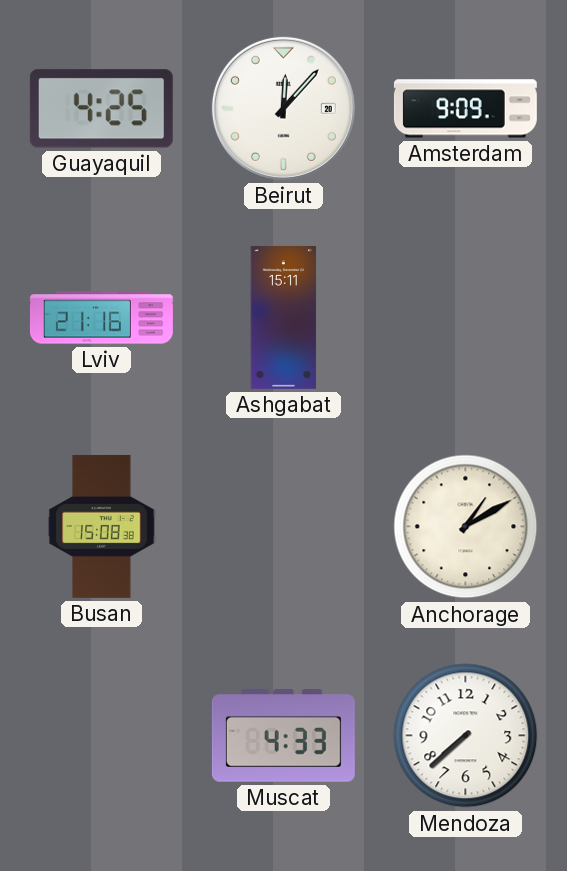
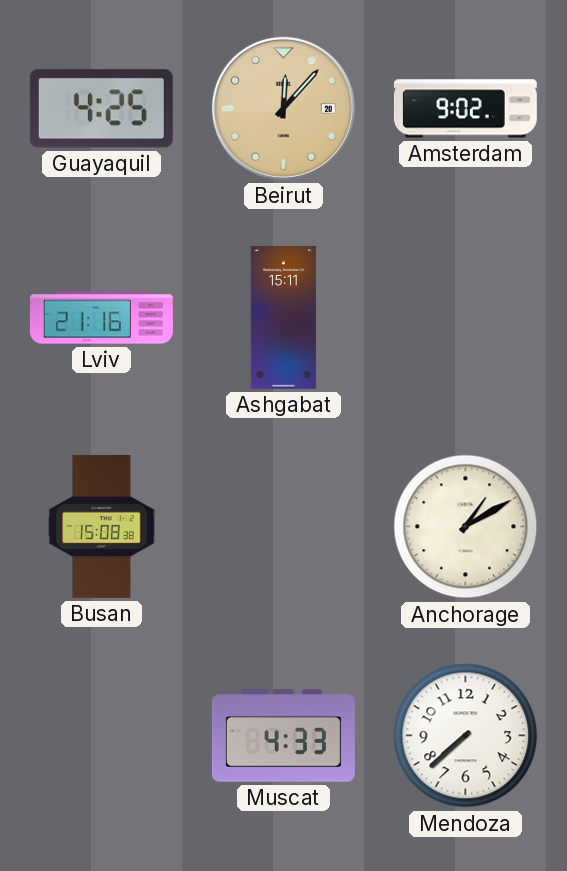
Beirut dial: white -> champagne (283, 108)
Amsterdam: 9:09 -> 9:02 (465, 109)
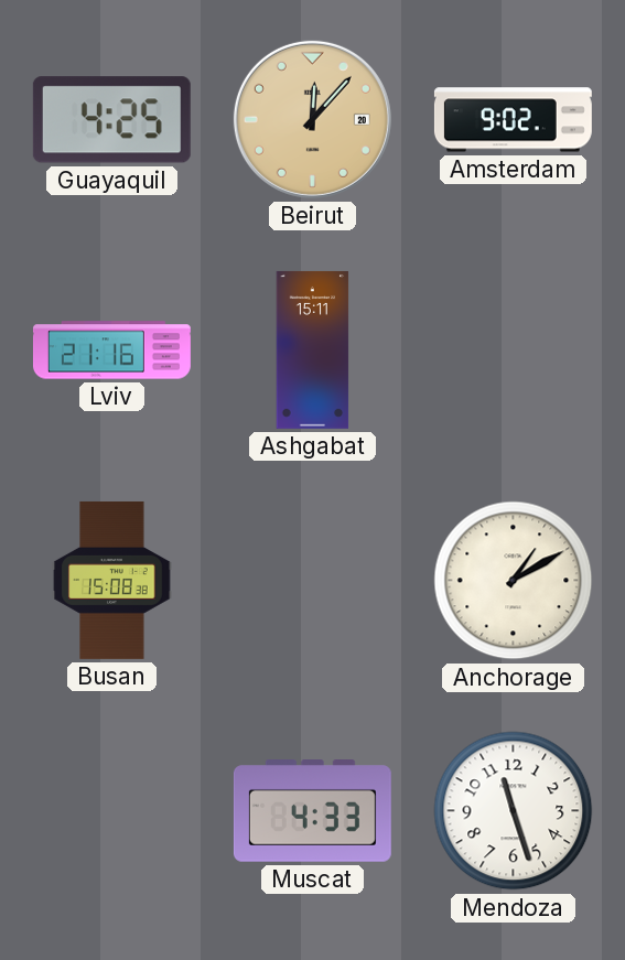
Mendoza: 7:38 -> 11:27 (514, 811)
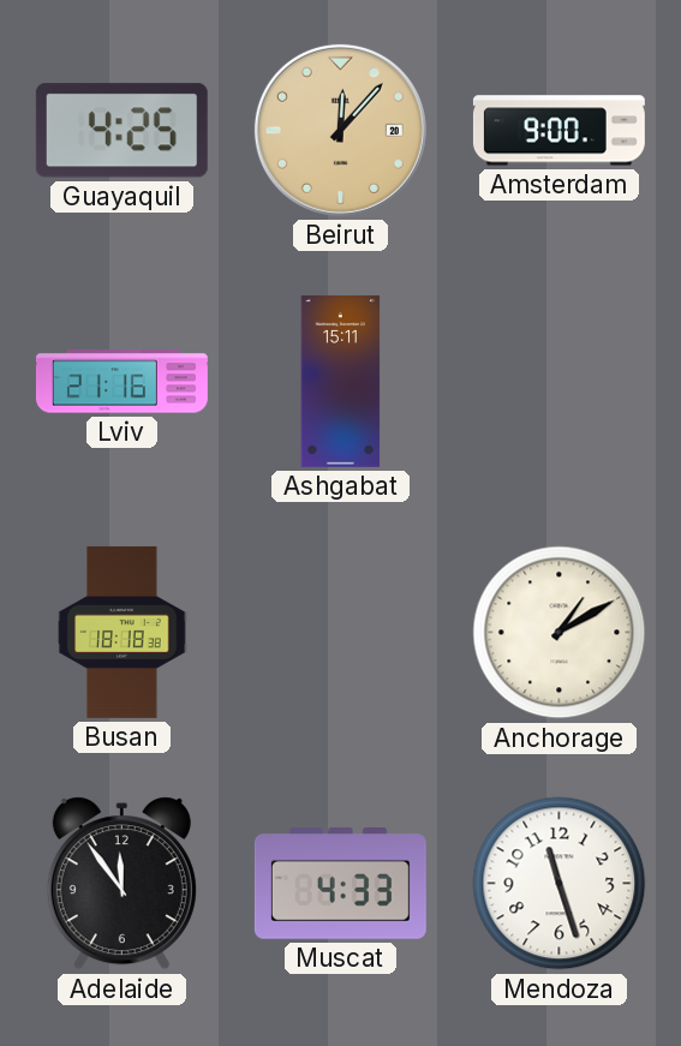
Amsterdam: 9:02 -> 9:00 (558, 131)
Busan: 15:08 -> 18:18 (123, 632)
Adelaide: none -> 11:54 (121, 884)
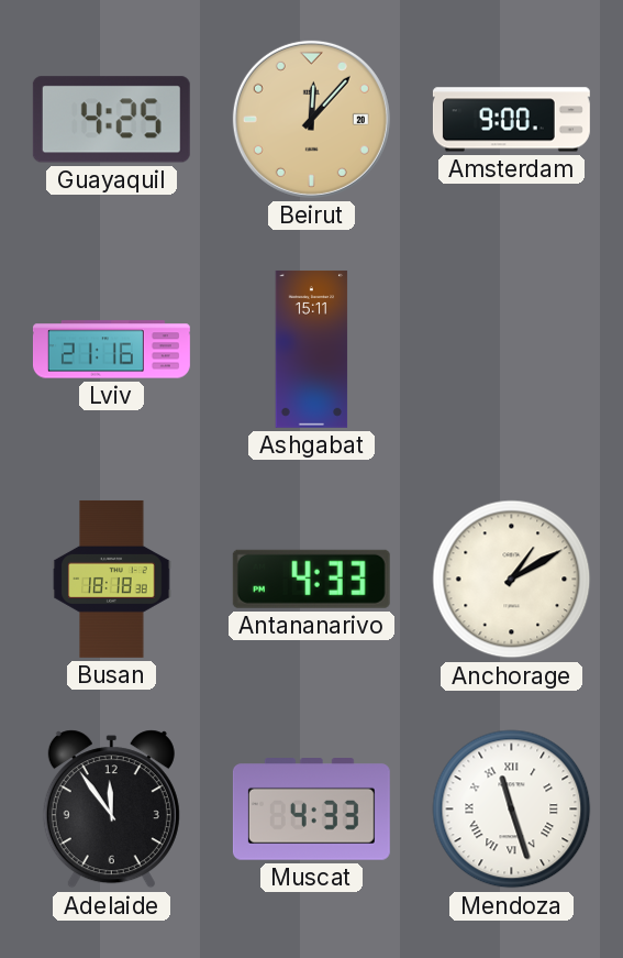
Antananarivo: none -> 4:33 (311, 579)
Mendoza numerals: Arabic -> Roman (512, 810)
